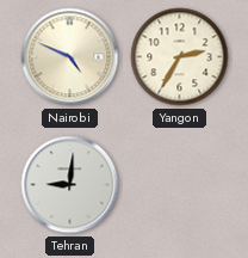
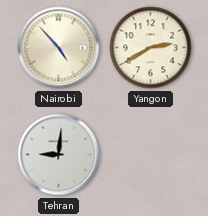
Nairobi: 4:49 -> 4:53 (59, 48)
Yangon: 2:35 -> 2:40 (151, 48)
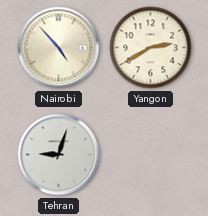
Tehran: 9:01 -> 9:03 (59, 155)
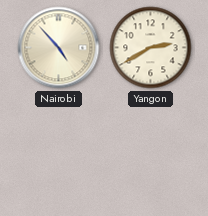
Tehran: 9:03 -> none (59, 155)
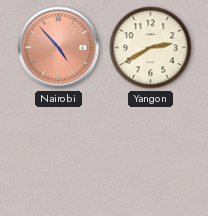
Nairobi dial: cream -> salmon (59, 48)
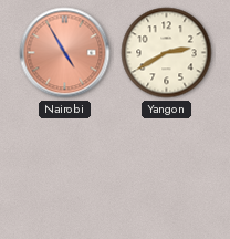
Nairobi: 4:53 -> 4:55 (65, 53)
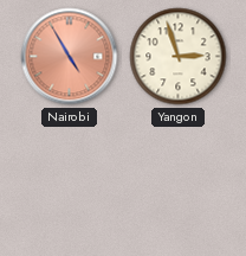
Yangon: 2:40 -> 2:57 (179, 57)
